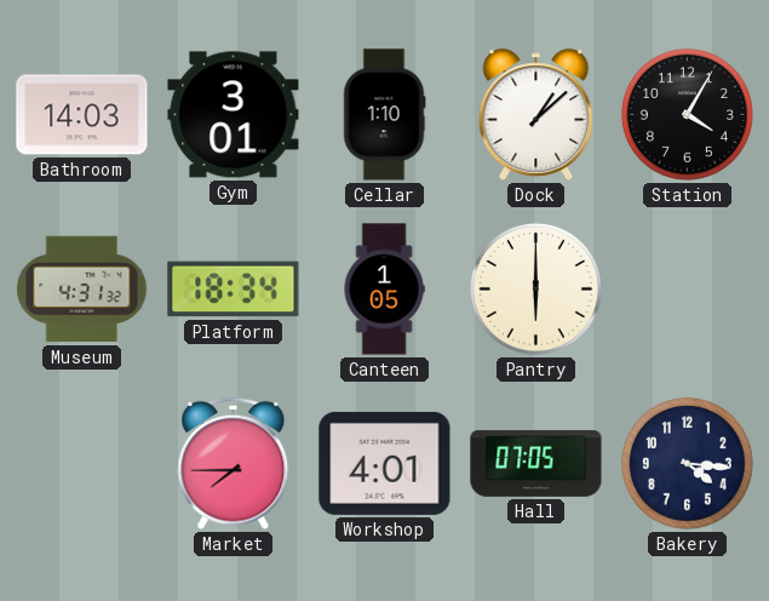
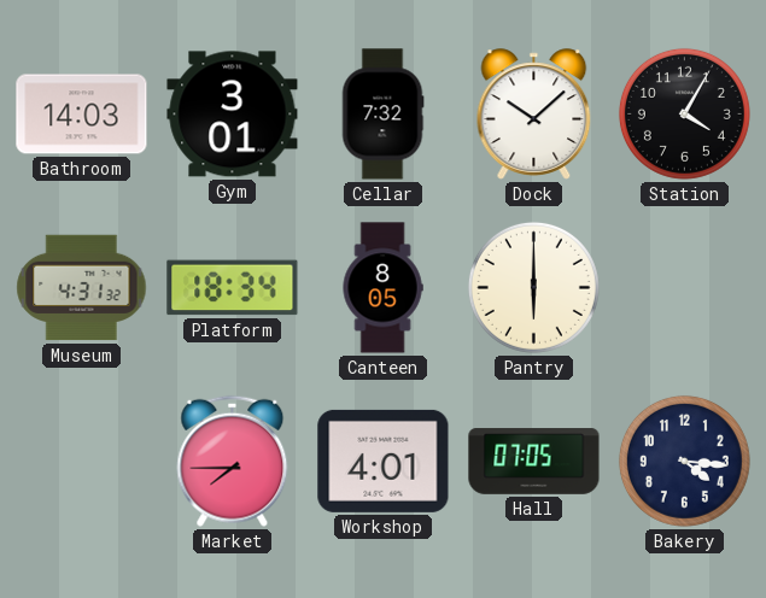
Cellar: 1:10 -> 7:32 (382, 115)
Dock: 1:08 -> 10:08 (534, 115)
Canteen: 1:05 -> 8:05 (382, 288)
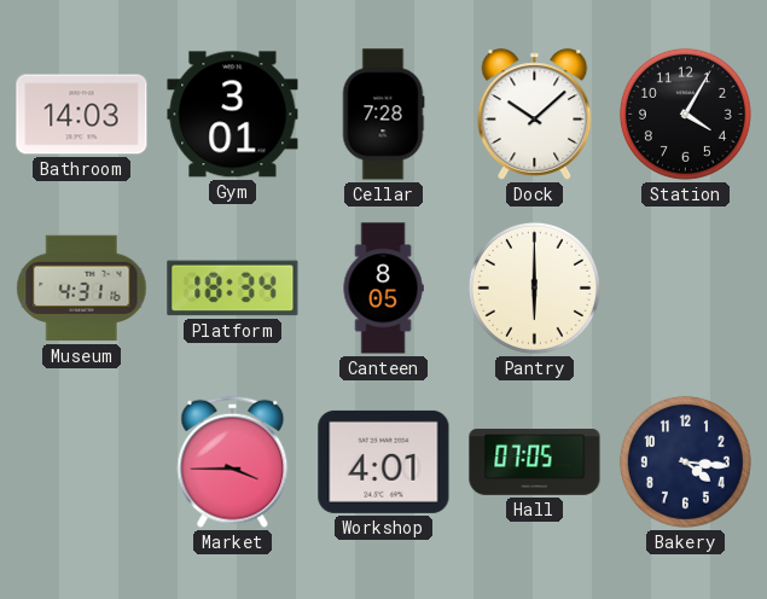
Cellar: 7:32 -> 7:28 (383, 115)
Museum: 4:31:32 -> 4:31:16 (82, 289)
Market: 7:45 -> 3:45 (233, 461)
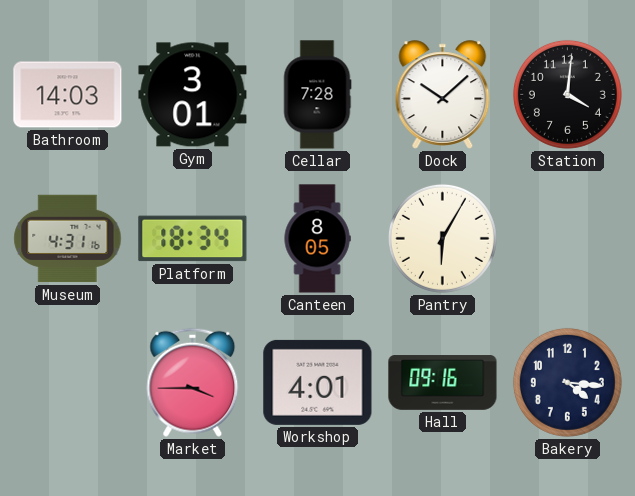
Station: 4:05 -> 4:01 (567, 94)
Pantry: 6:00 -> 6:05 (442, 238)
Hall: 07:05 -> 09:16 (443, 383)
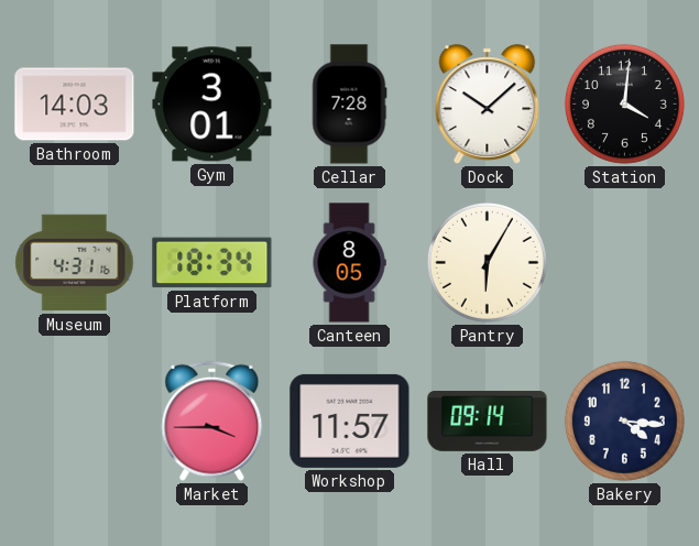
Workshop: 4:01 -> 11:57 (350, 421)
Hall: 09:16 -> 09:14 (488, 422)
